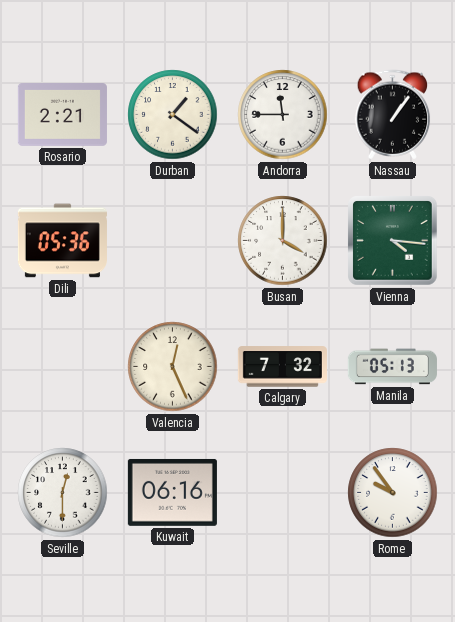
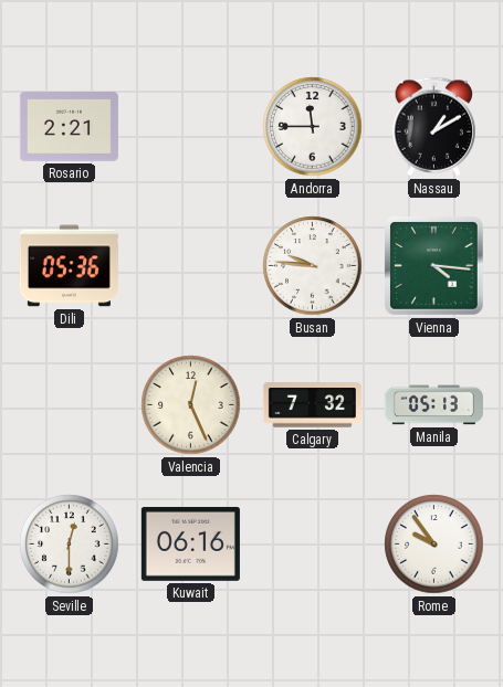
Durban: 1:21 -> none (173, 115)
Nassau: 1:06 -> 1:10 (434, 127)
Busan: 4:00 -> 9:46 (313, 266)
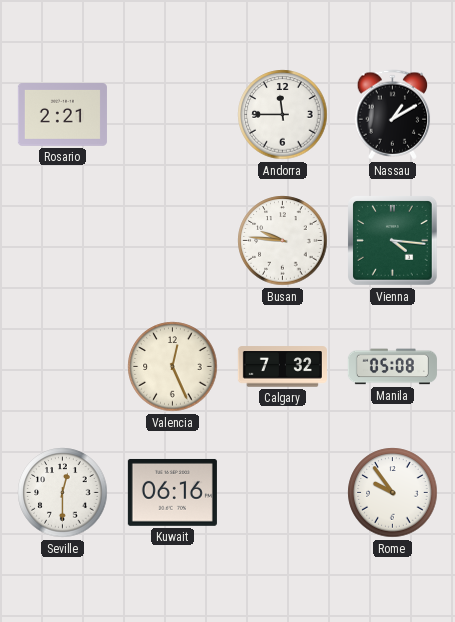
Dili: 05:36 -> none (69, 266)
Manila: 05:13 -> 05:08 (392, 367)
